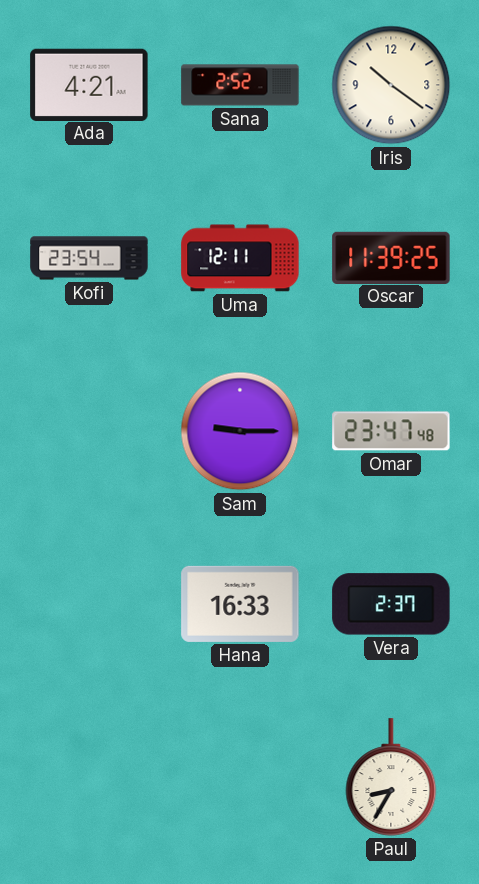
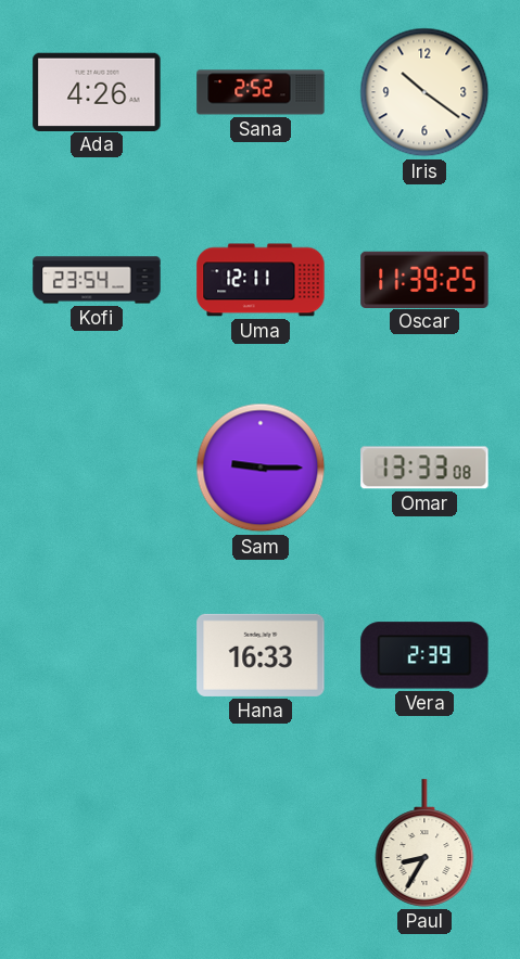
Ada: 4:21 -> 4:26 (97, 91)
Omar: 23:47 -> 13:33 (424, 468)
Vera: 2:37 -> 2:39 (424, 655)
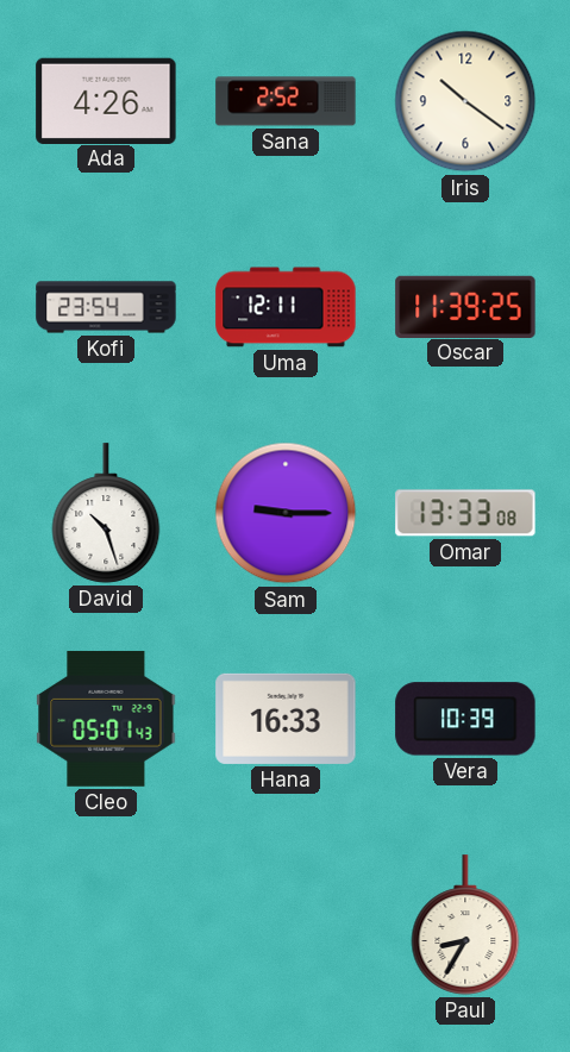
David: none -> 10:27 (106, 513)
Cleo: none -> 05:01 (106, 719)
Vera: 2:39 -> 10:39 (465, 719)
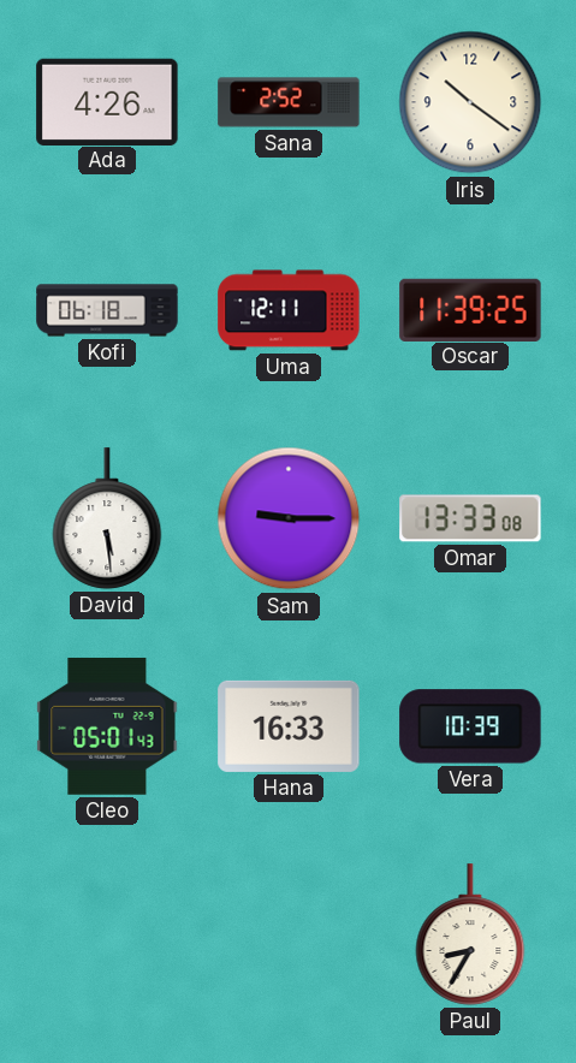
Kofi: 23:54 -> 06:18 (107, 310)
David: 10:27 -> 5:29 (107, 518)
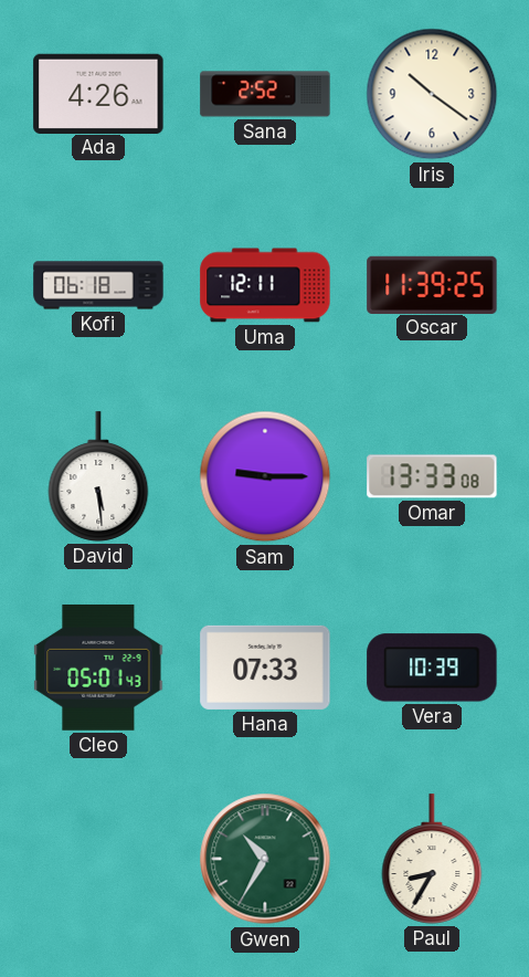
Hana: 16:33 -> 07:33 (265, 668)
Gwen: none -> 10:35 (265, 859)
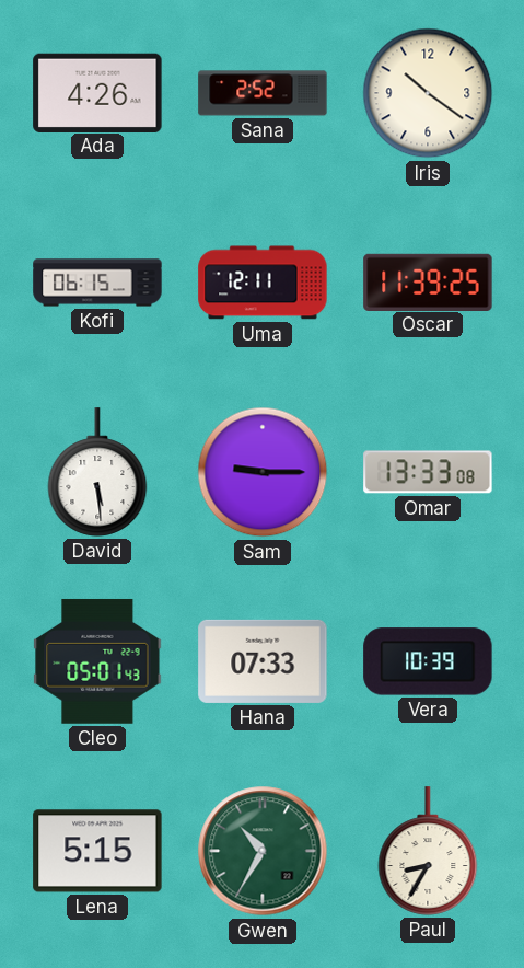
Kofi: 06:18 -> 06:15 (97, 283)
Lena: none -> 5:15 (97, 851)
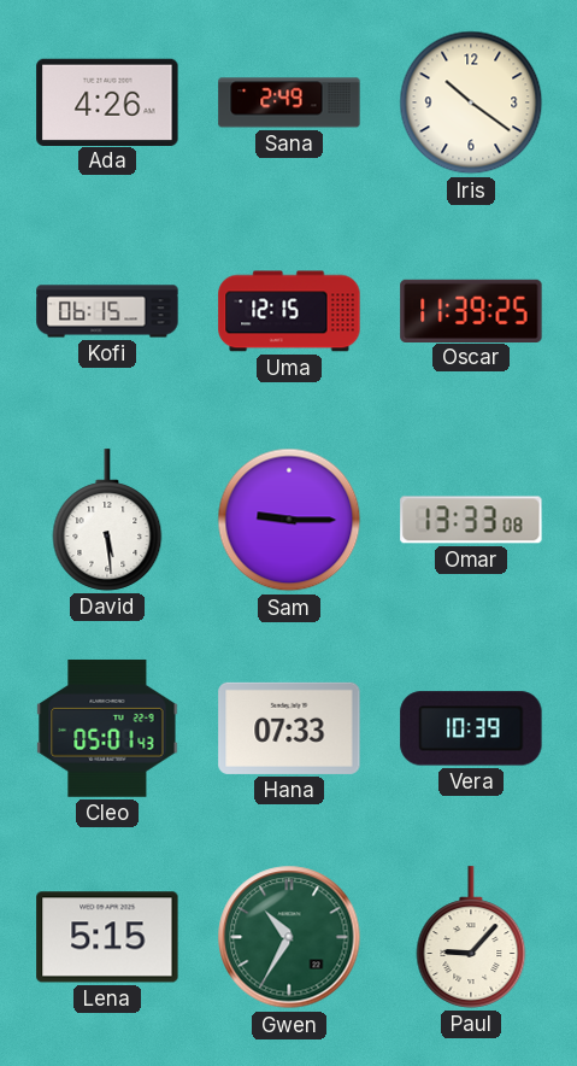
Sana: 2:52 -> 2:49 (289, 102)
Uma: 12:11 -> 12:15 (289, 311)
Paul: 8:35 -> 9:07 (471, 937)
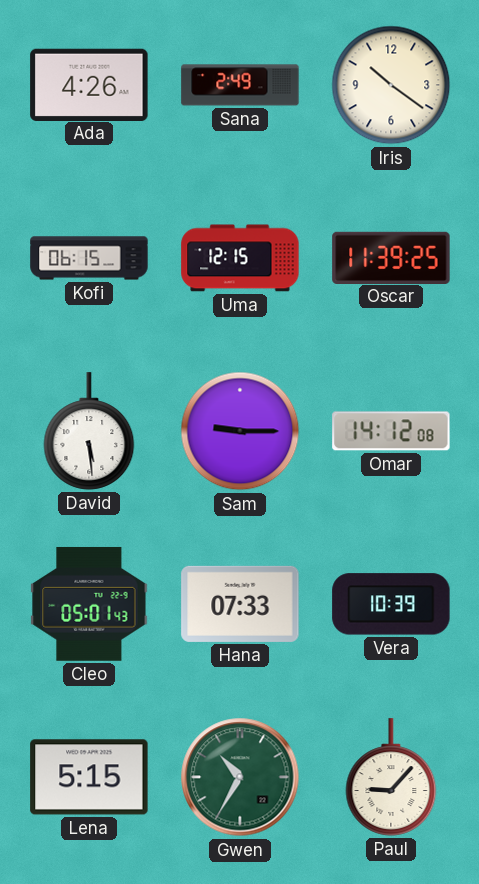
Omar: 13:33 -> 14:12 (391, 431)
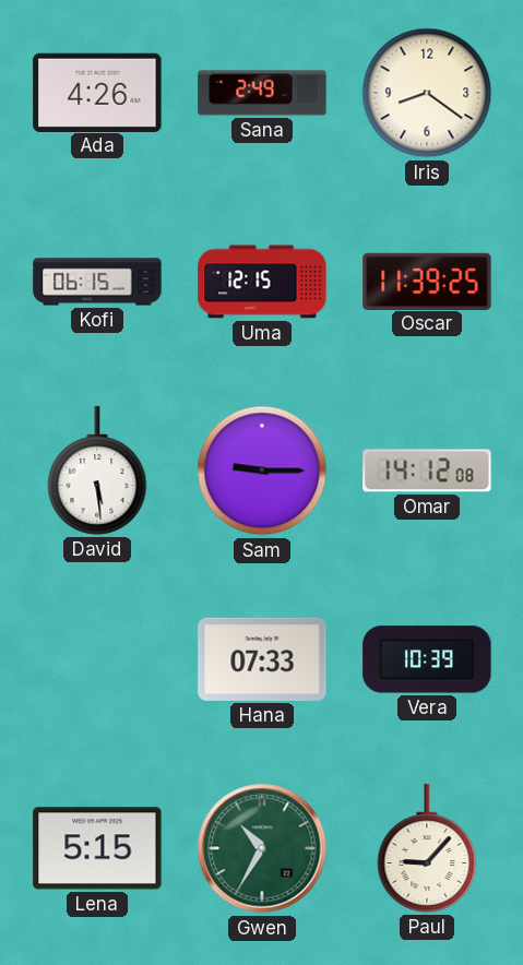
Iris: 10:21 -> 8:21 (427, 93)
Cleo: 05:01 -> none (89, 604)
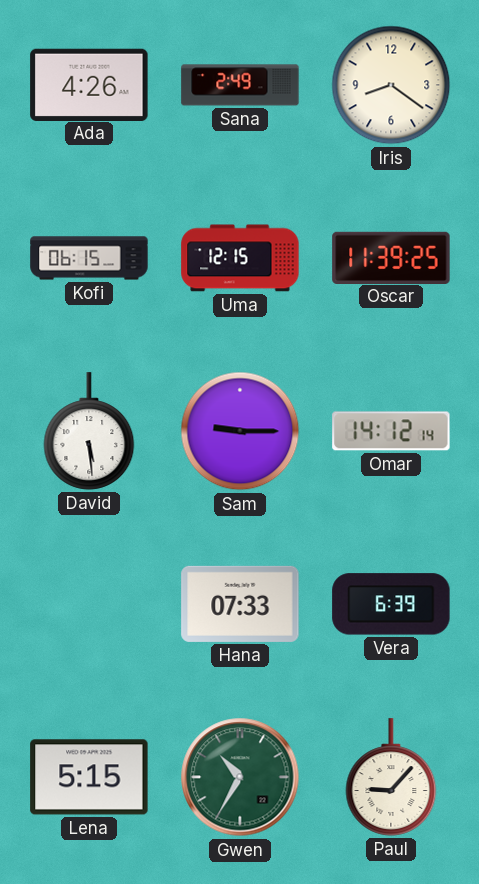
Omar: 14:12:08 -> 14:12:14 (391, 431)
Vera: 10:39 -> 6:39 (391, 604)
